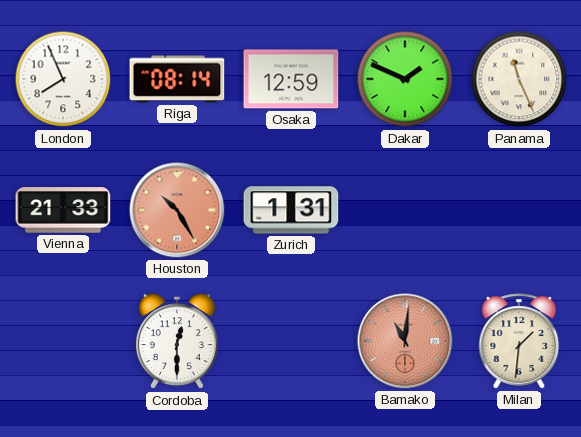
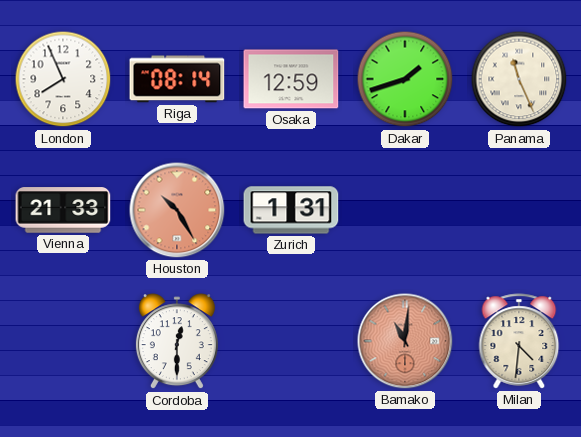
Dakar: 1:49 -> 1:42 (405, 79)
Milan: 1:31 -> 4:31 (519, 341)
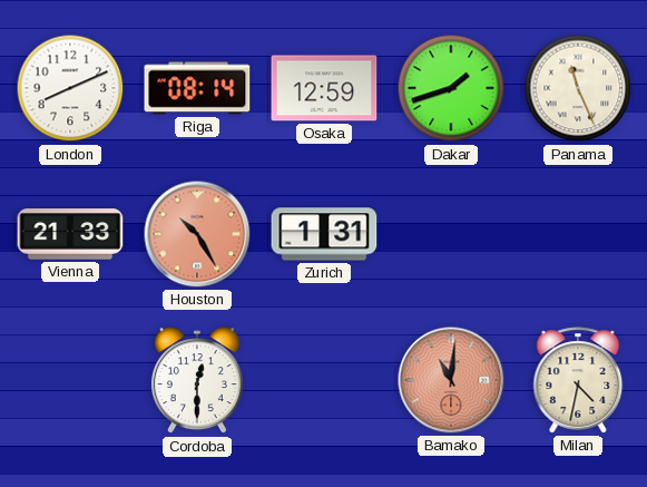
London: 7:56 -> 8:11 (70, 88)
Milan: 4:31 -> 4:32 (578, 380)
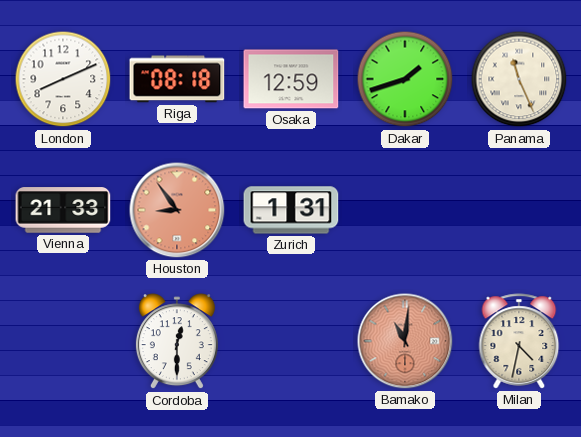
Riga: 08:14 -> 08:18 (177, 79)
Houston: 10:25 -> 8:54 (177, 210)
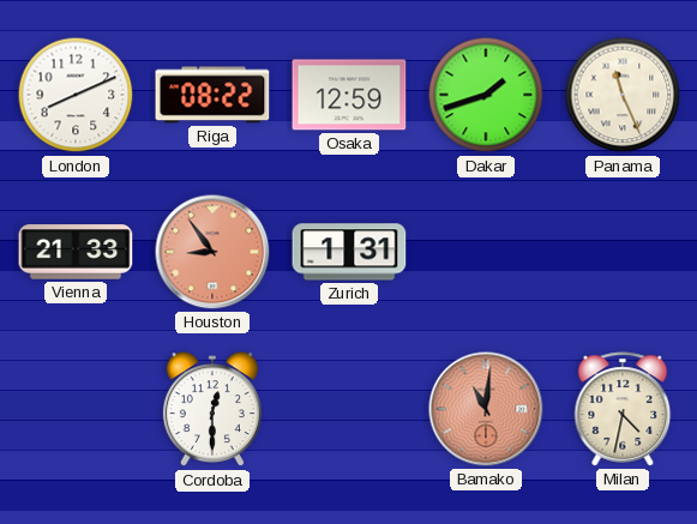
Riga: 08:18 -> 08:22 (212, 95)
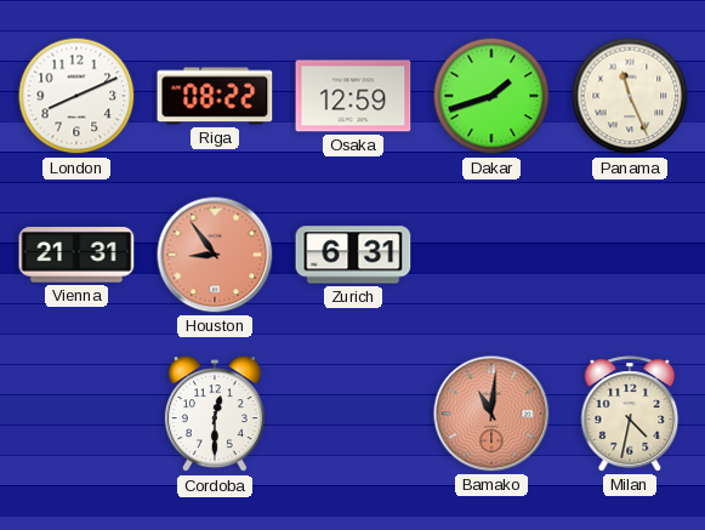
Vienna: 21:33 -> 21:31 (76, 255)
Zurich: 1:31 -> 6:31 (353, 255)
